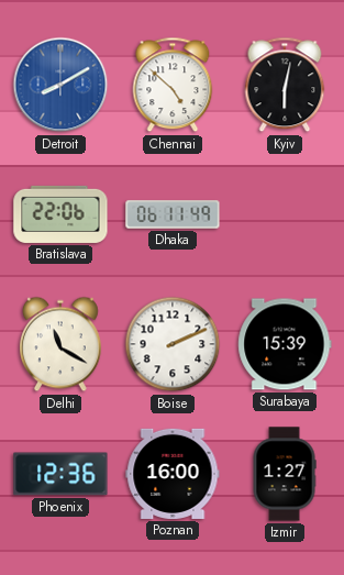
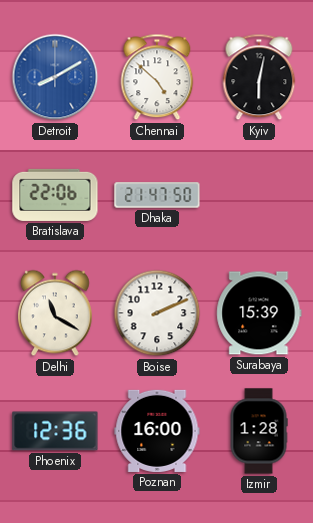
Dhaka: 06:11 -> 21:47 (157, 195)
Izmir: 1:27 -> 1:28 (259, 431)
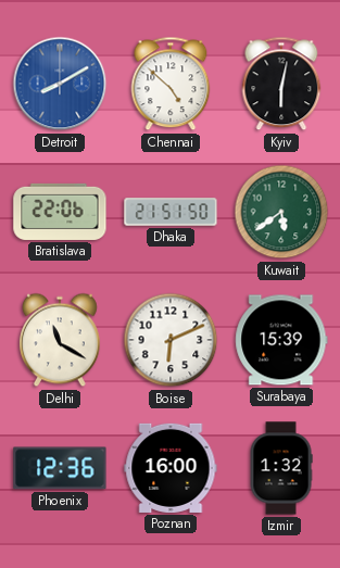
Dhaka: 21:47 -> 21:51 (171, 212)
Kuwait: none -> 5:39 (281, 212)
Boise: 2:11 -> 6:11 (171, 340)
Izmir: 1:28 -> 1:32 (281, 468)
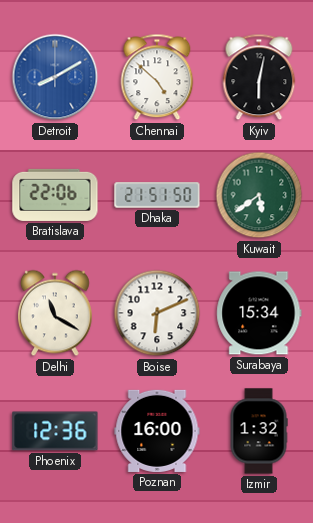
Surabaya: 15:39 -> 15:34 (259, 313)
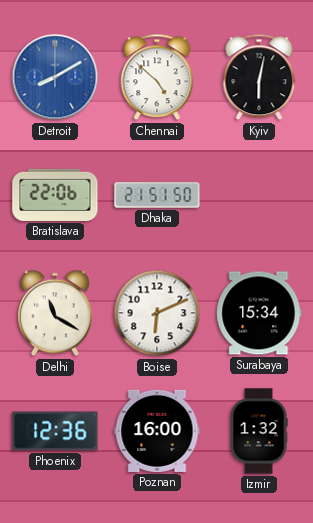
Kuwait: 5:39 -> none (259, 195)
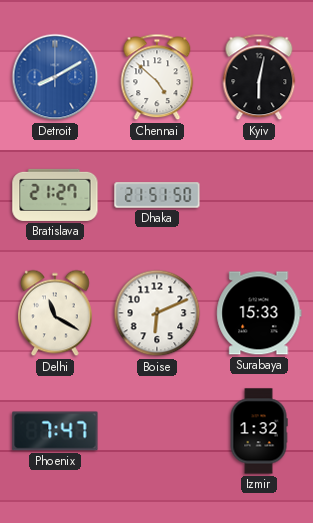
Bratislava: 22:06 -> 21:27 (55, 195)
Surabaya: 15:34 -> 15:33 (259, 313)
Phoenix: 12:36 -> 7:47 (55, 431)
Poznan: 16:00 -> none (157, 431)
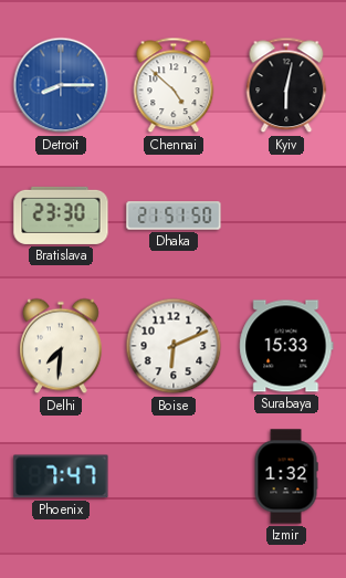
Detroit: 8:10 -> 8:15 (61, 85)
Bratislava: 21:27 -> 23:30 (61, 216)
Delhi: 11:20 -> 7:31 (62, 346)
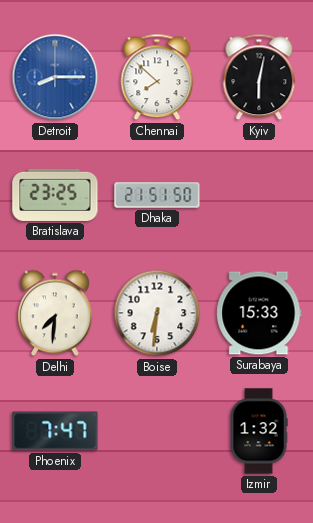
Chennai: 4:52 -> 7:52 (157, 77)
Bratislava: 23:30 -> 23:25 (55, 195)
Boise: 6:11 -> 6:31 (157, 313)
